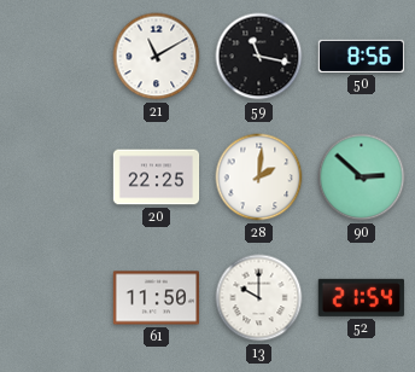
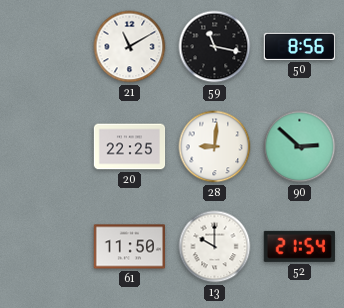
28: 2:01 -> 9:01 (215, 147)
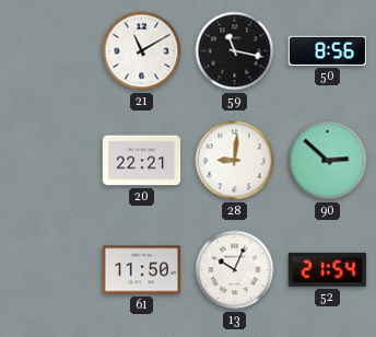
20: 22:25 -> 22:21 (142, 161)
13: 10:00 -> 10:04 (235, 270)
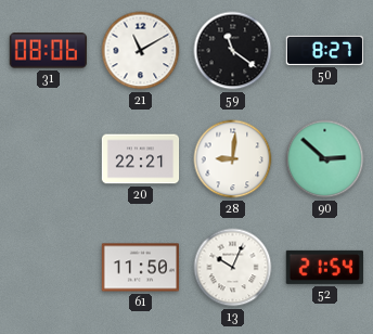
31: none -> 08:06 (48, 51)
59: 11:17 -> 11:21 (233, 51)
50: 8:56 -> 8:27 (324, 50)
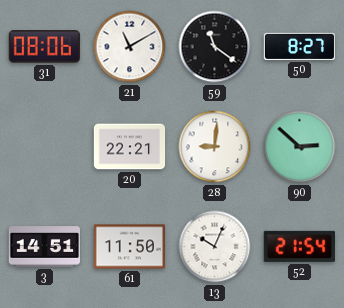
3: none -> 14:51 (44, 247)
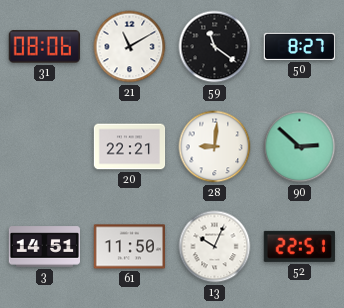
52: 21:54 -> 22:51 (299, 246)
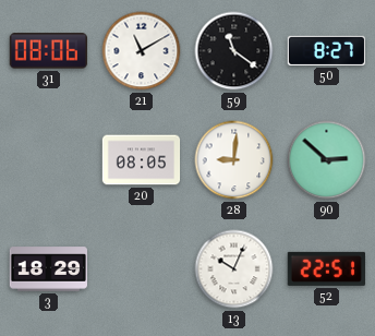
20: 22:21 -> 08:05 (142, 160)
3: 14:51 -> 18:29 (48, 269)
61: 11:50 -> none (129, 247)
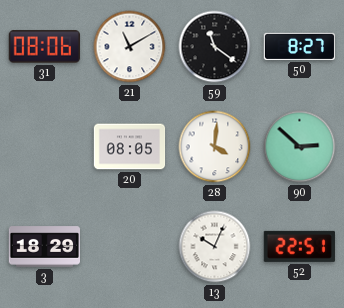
28: 9:01 -> 4:01 (215, 147)
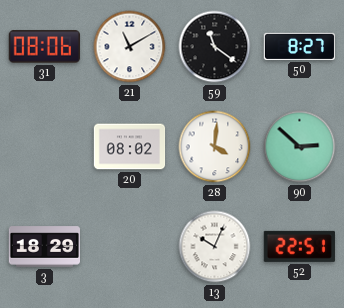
20: 08:05 -> 08:02 (130, 147)
